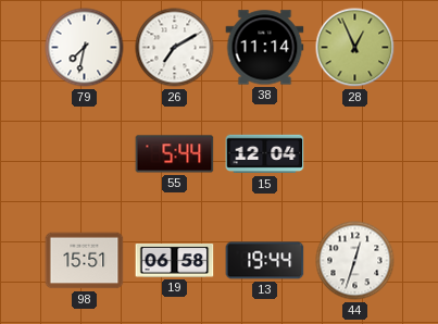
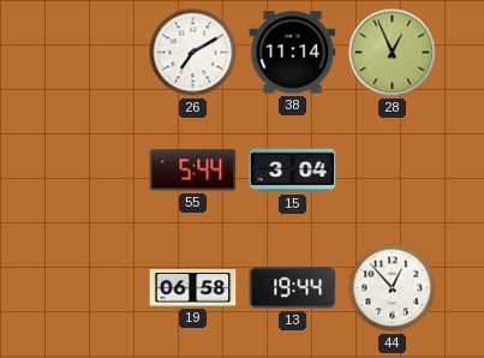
79: 7:32 -> none (85, 48)
15: 12:04 -> 3:04 (293, 171)
98: 15:51 -> none (85, 261)
44: 12:33 -> 12:53 (393, 288)
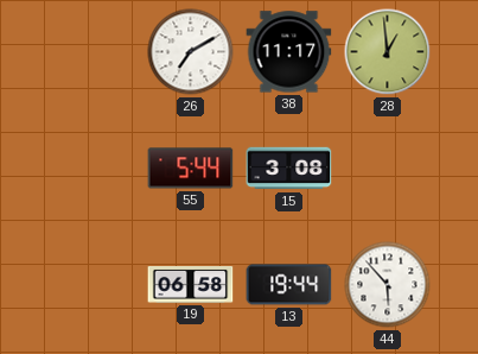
38: 11:14 -> 11:17 (289, 52)
28: 12:56 -> 12:59 (388, 52)
15: 3:04 -> 3:08 (289, 169)
44: 12:53 -> 5:53 (388, 285)
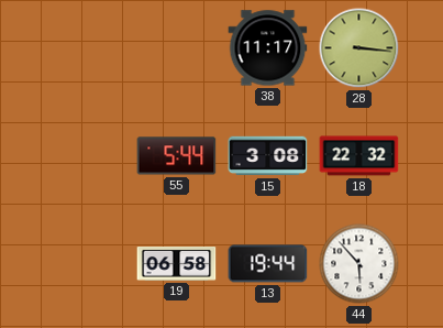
26: 7:10 -> none (191, 52)
28: 12:59 -> 3:16 (359, 48)
18: none -> 22:32 (359, 156)
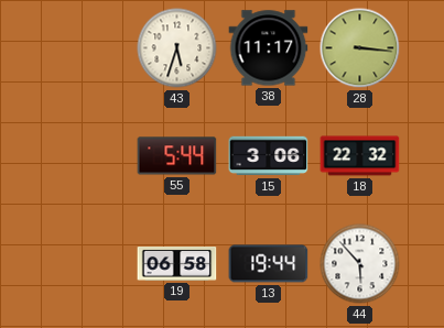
43: none -> 5:33 (177, 48)
15: 3:08 -> 3:06 (269, 156)
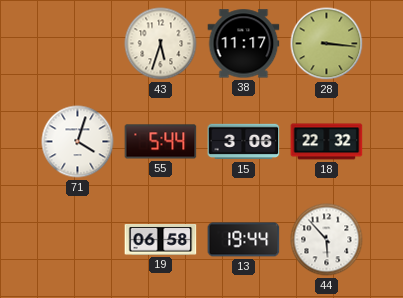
71: none -> 4:03 (78, 142)
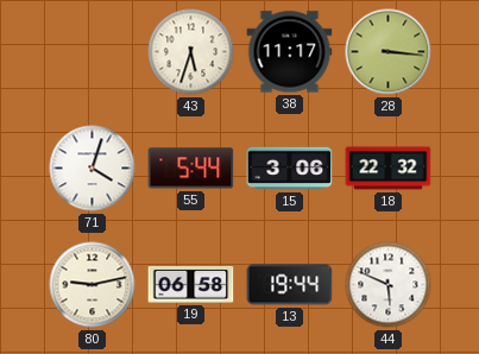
80: none -> 9:13 (93, 285)
44: 5:53 -> 5:49 (389, 285)
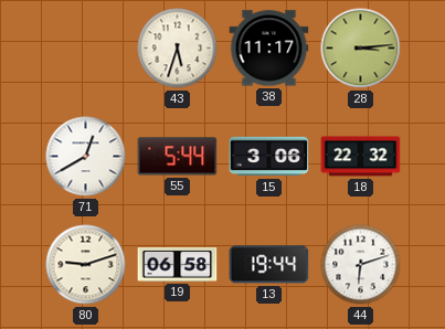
28: 3:16 -> 3:14 (361, 49)
71: 4:03 -> 12:40 (86, 157)
80: 9:13 -> 9:12 (86, 265)
44: 5:49 -> 6:12 (361, 265)
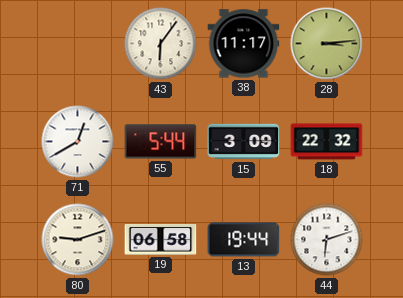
43: 5:33 -> 6:06 (161, 44)
15: 3:06 -> 3:09 (244, 142)
